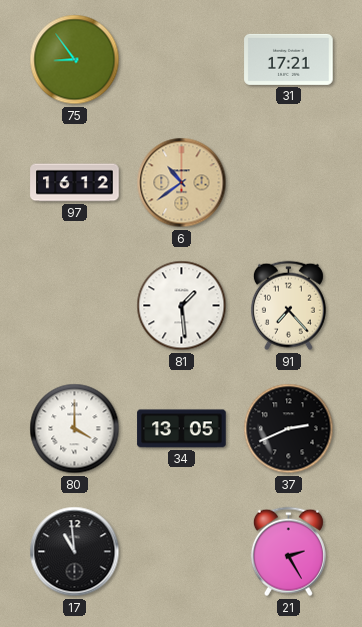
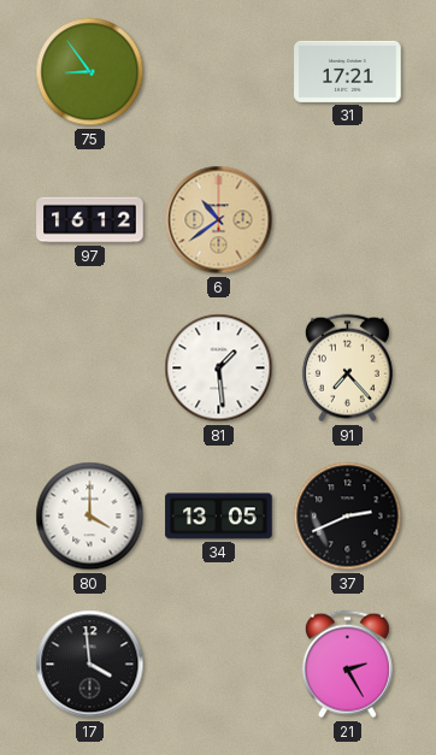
17: 10:59 -> 3:59 (90, 665)
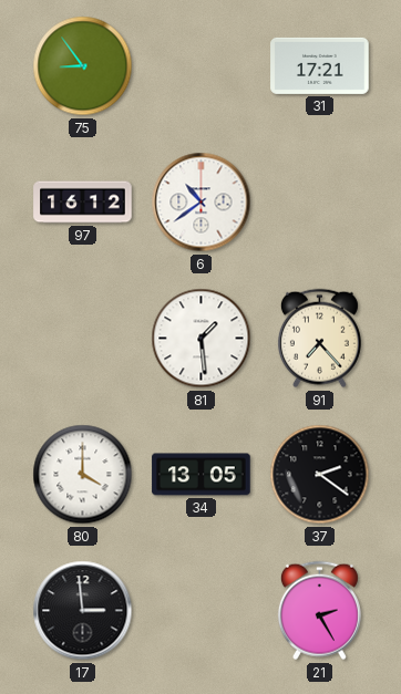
6 dial: champagne -> white (202, 203)
37: 2:41 -> 2:21 (320, 475)
17: 3:59 -> 2:59 (83, 611)
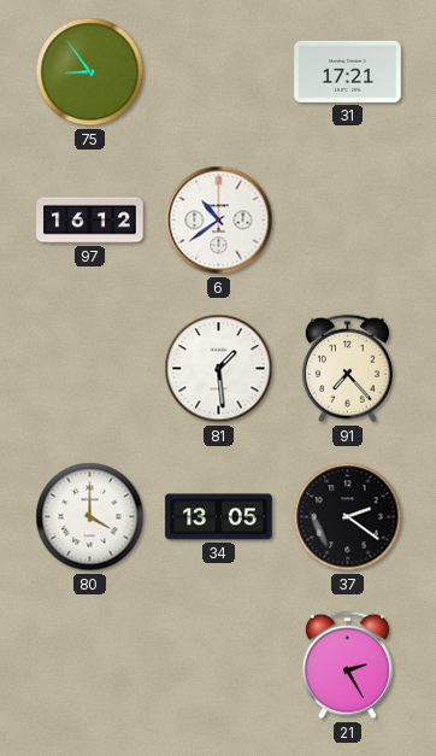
17: 2:59 -> none (83, 611)
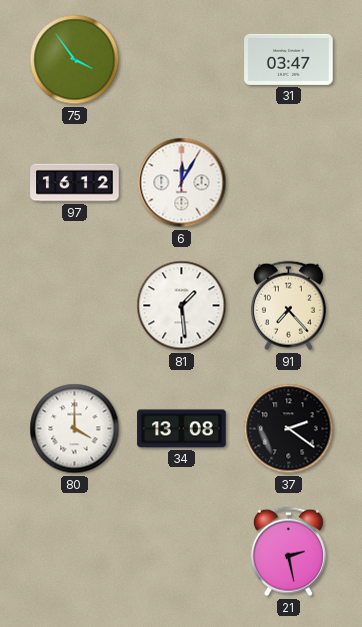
75: 8:54 -> 3:54 (75, 60)
31: 17:21 -> 03:47 (289, 59)
6: 10:39 -> 12:05 (182, 183)
34: 13:05 -> 13:08 (182, 429)
21: 2:25 -> 2:28 (288, 552)
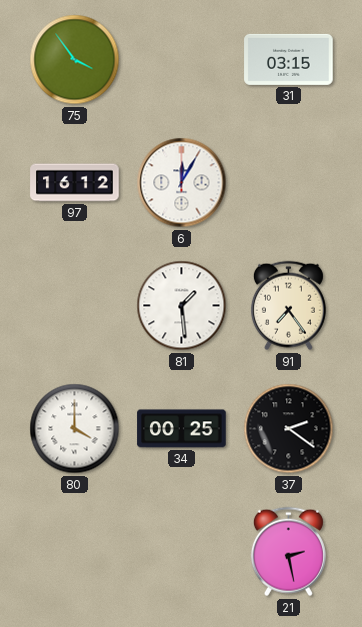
31: 03:47 -> 03:15 (289, 59)
91: 7:23 -> 7:24 (288, 306)
34: 13:08 -> 00:25 (182, 429)
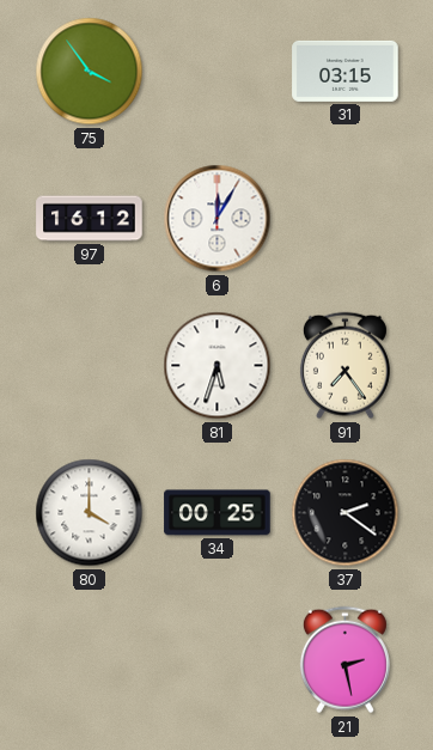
81: 1:29 -> 5:33 (218, 366)
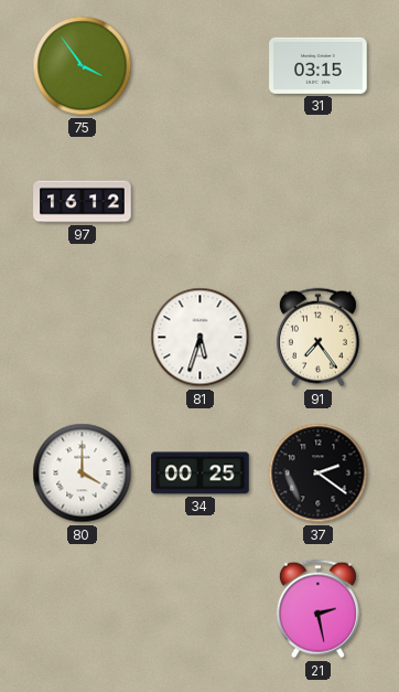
6: 12:05 -> none (218, 219)
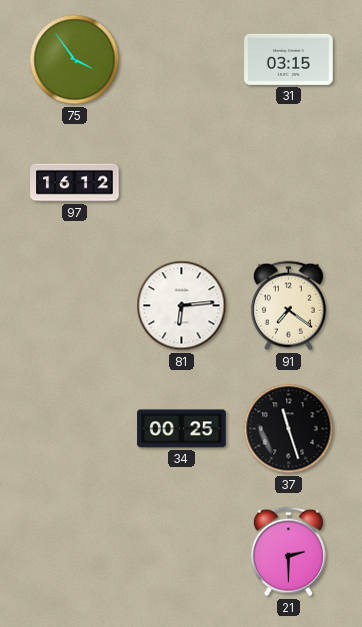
81: 5:33 -> 6:14 (182, 306)
91: 7:24 -> 7:21 (288, 306)
80: 4:00 -> none (83, 473)
37: 2:21 -> 11:27 (289, 429)
21: 2:28 -> 2:30 (288, 552)
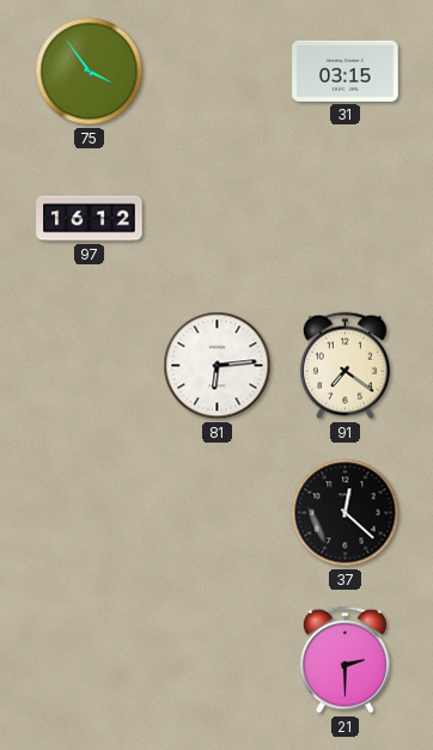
34: 00:25 -> none (182, 429)
37: 11:27 -> 12:22 (346, 513)
